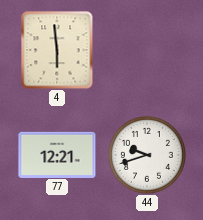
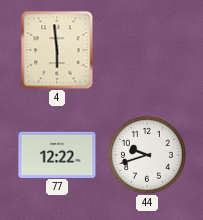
77: 12:21 -> 12:22 (57, 154)
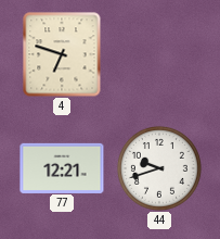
4: 5:59 -> 6:48 (62, 54)
77: 12:22 -> 12:21 (62, 167)
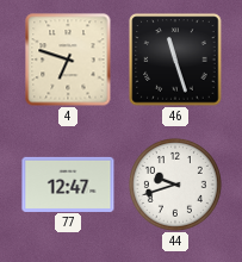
46: none -> 11:27 (175, 60)
77: 12:21 -> 12:47 (68, 183)
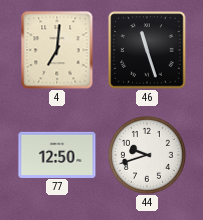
4: 6:48 -> 7:01 (57, 50)
77: 12:47 -> 12:50 (57, 154)
